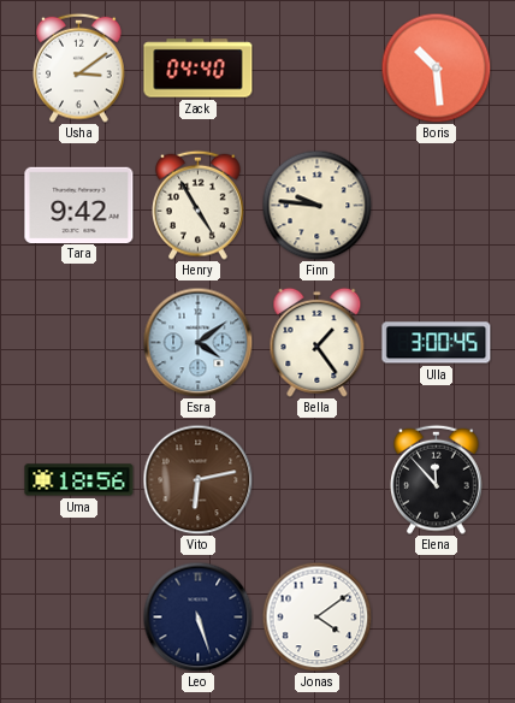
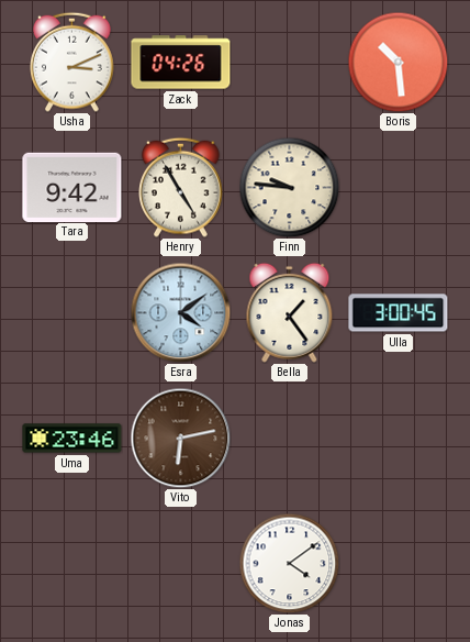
Usha: 3:09 -> 3:11 (72, 62)
Zack: 04:40 -> 04:26 (181, 63)
Uma: 18:56 -> 23:46 (72, 439)
Elena: 11:53 -> none (437, 479)
Leo: 5:27 -> none (197, 616)
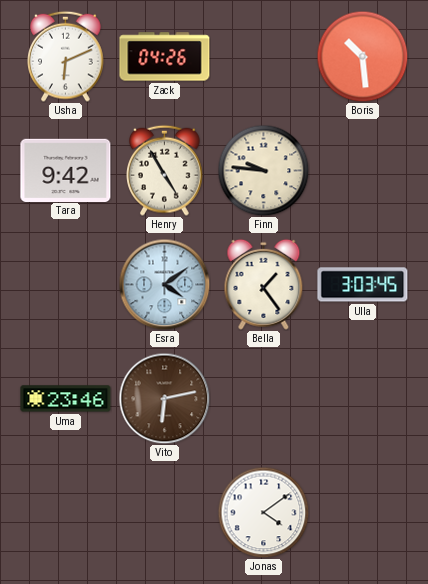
Usha: 3:11 -> 6:11 (66, 56)
Ulla: 3:00 -> 3:03 (363, 285)
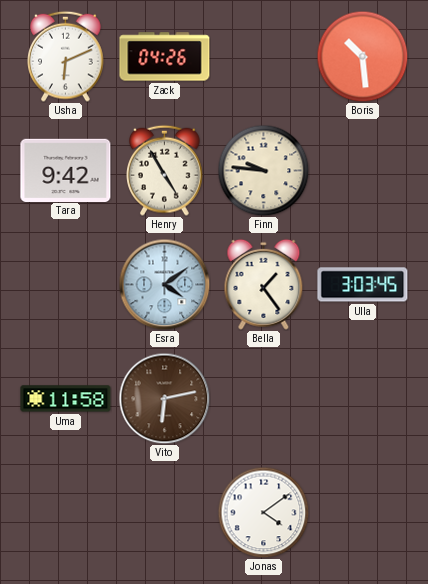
Uma: 23:46 -> 11:58 (66, 399)
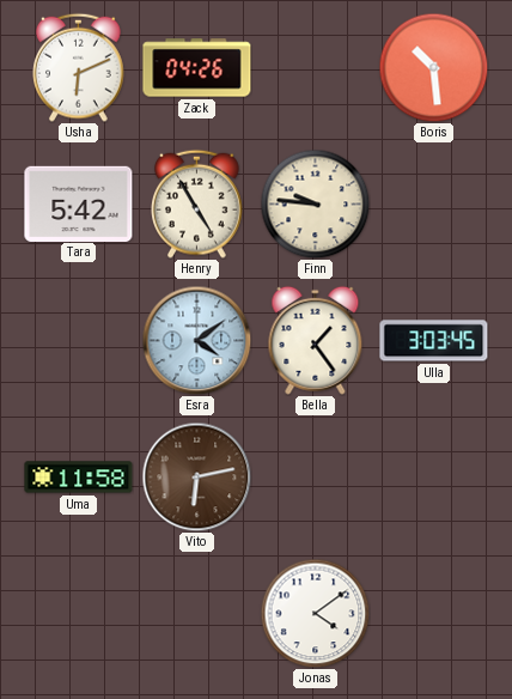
Tara: 9:42 -> 5:42 (79, 203)
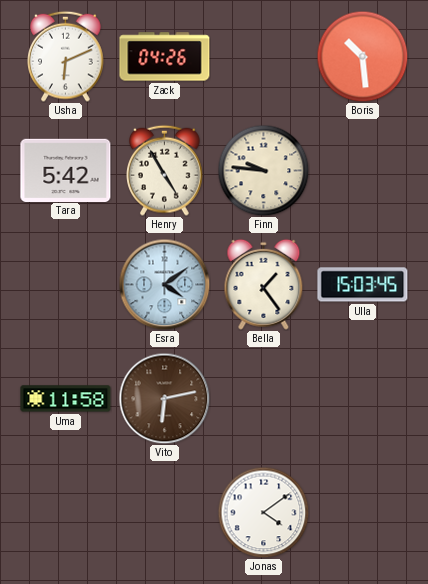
Ulla: 3:03 -> 15:03 (363, 285)
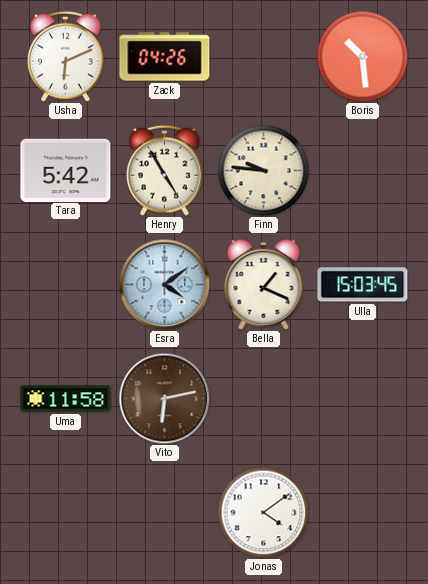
Bella: 1:24 -> 1:19 (264, 284)
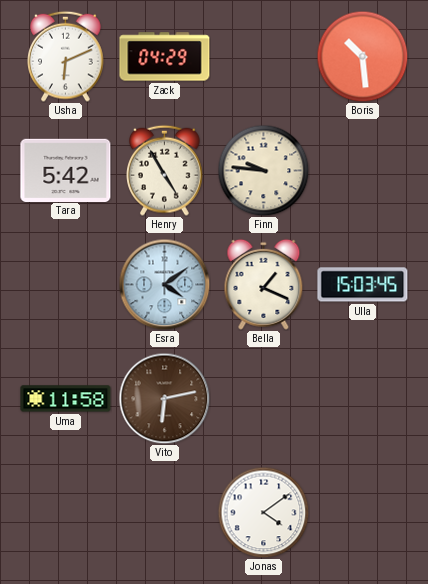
Zack: 04:26 -> 04:29 (165, 57)
